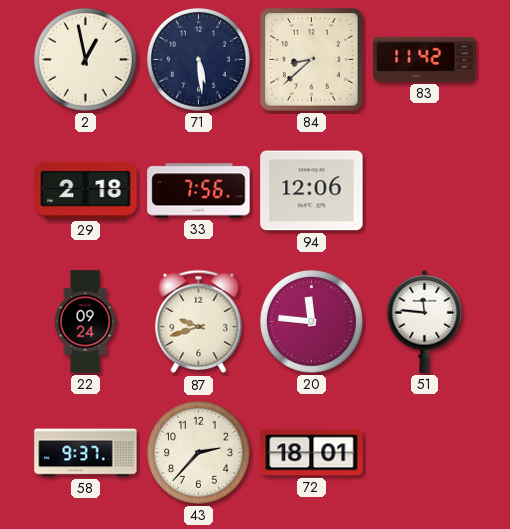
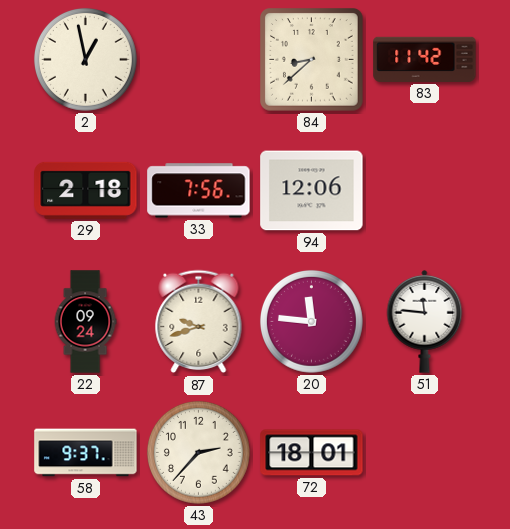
71: 5:29 -> none (198, 59)
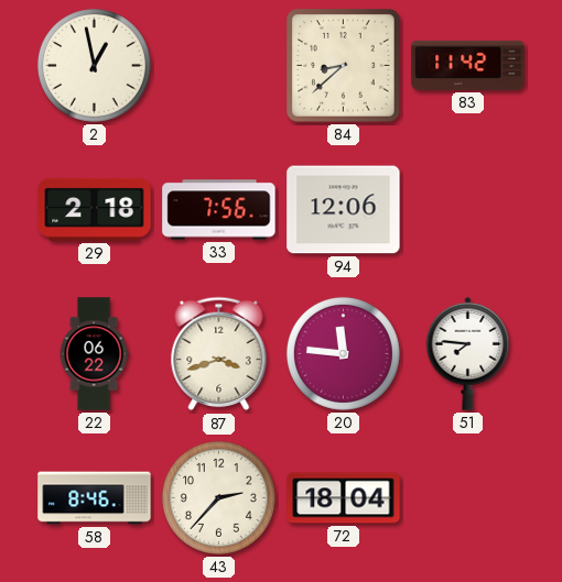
22: 09:24 -> 06:22 (94, 354)
87: 9:42 -> 3:42 (219, 354)
51: 11:46 -> 7:46 (468, 353)
58: 9:37 -> 8:46 (95, 498)
72: 18:01 -> 18:04 (344, 498)
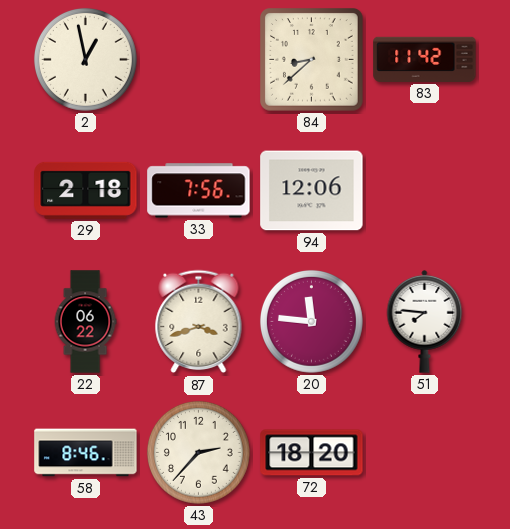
72: 18:04 -> 18:20 (312, 453)
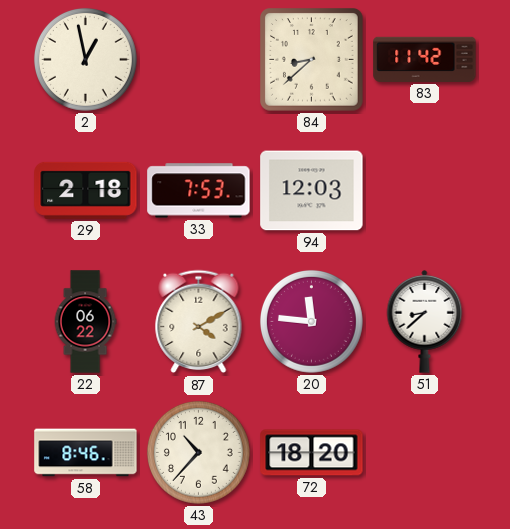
33: 7:56 -> 7:53 (199, 191)
94: 12:06 -> 12:03 (312, 191)
87: 3:42 -> 4:10 (199, 322)
51: 7:46 -> 8:38 (425, 321)
43: 2:37 -> 10:37 (198, 452)
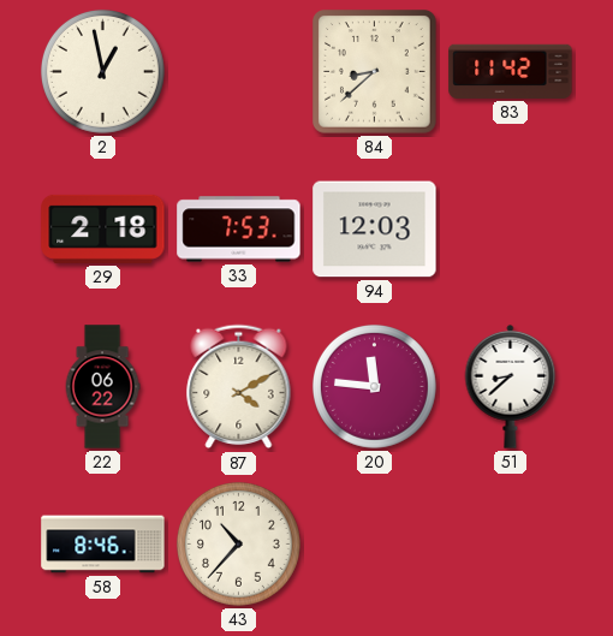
72: 18:20 -> none (312, 453)
